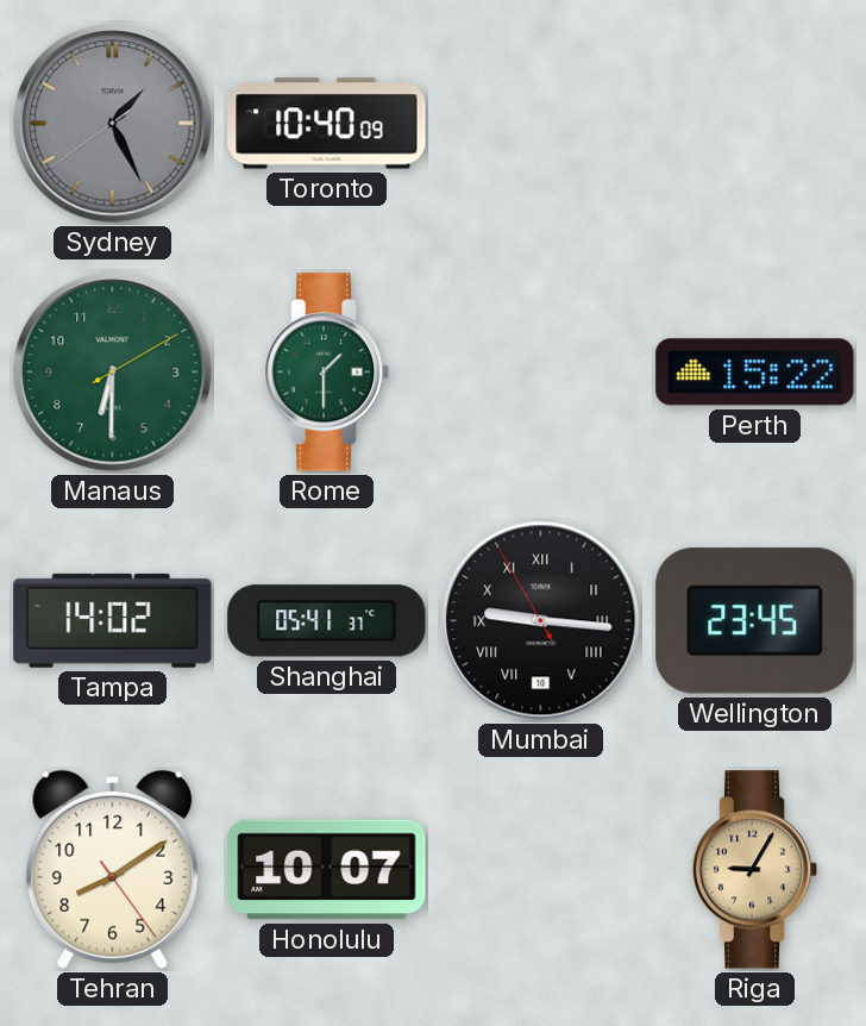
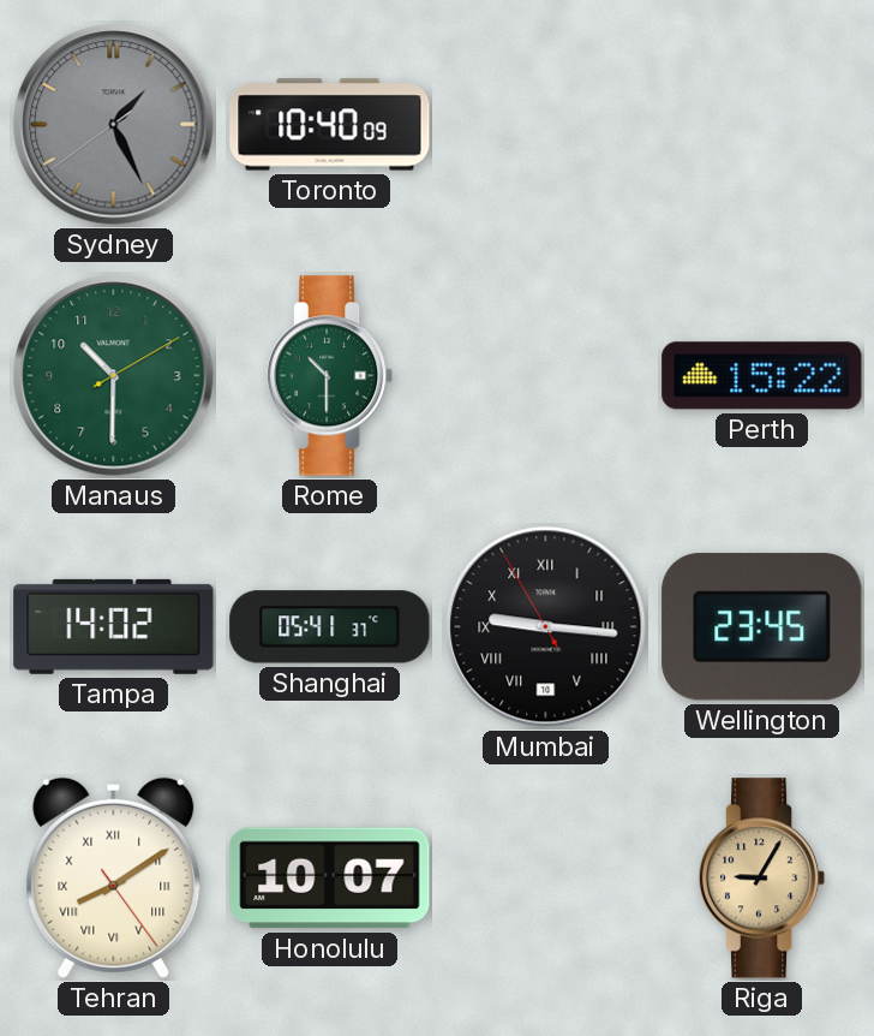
Manaus: 6:30 -> 10:30 (114, 376)
Rome: 1:30 -> 10:30 (330, 376)
Tehran numerals: Arabic -> Roman (114, 877)
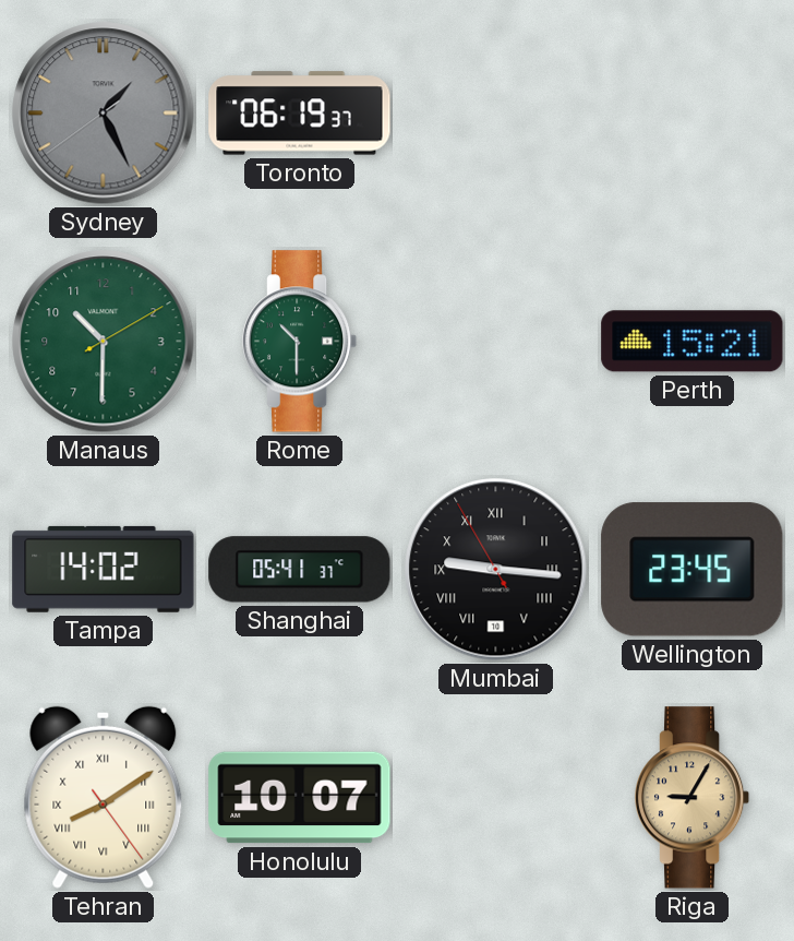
Toronto: 10:40 -> 06:19 (300, 114)
Perth: 15:22 -> 15:21 (693, 342)
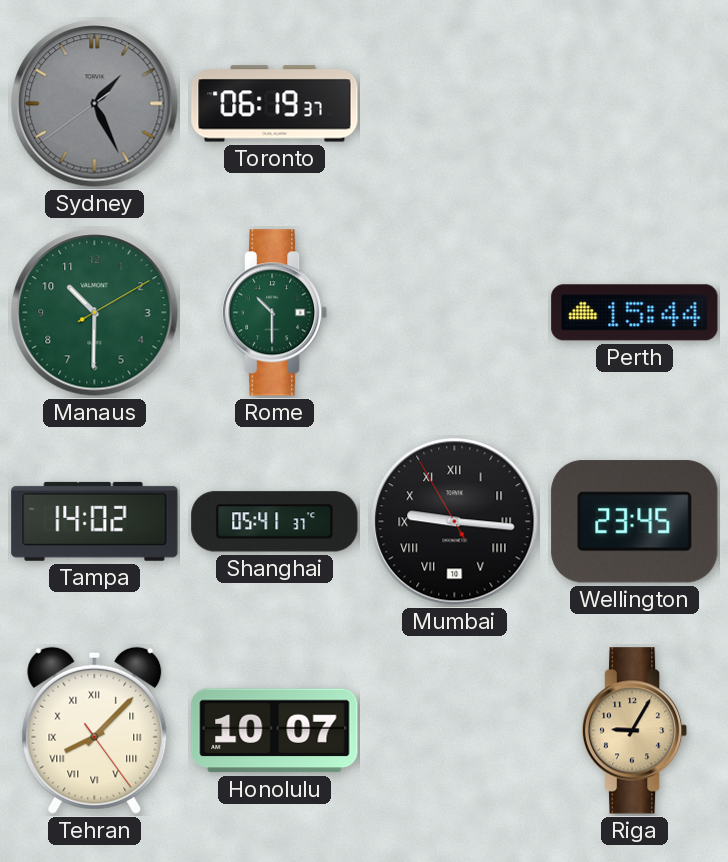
Perth: 15:21 -> 15:44 (635, 313)
Tehran: 8:09 -> 8:07 (95, 730)
